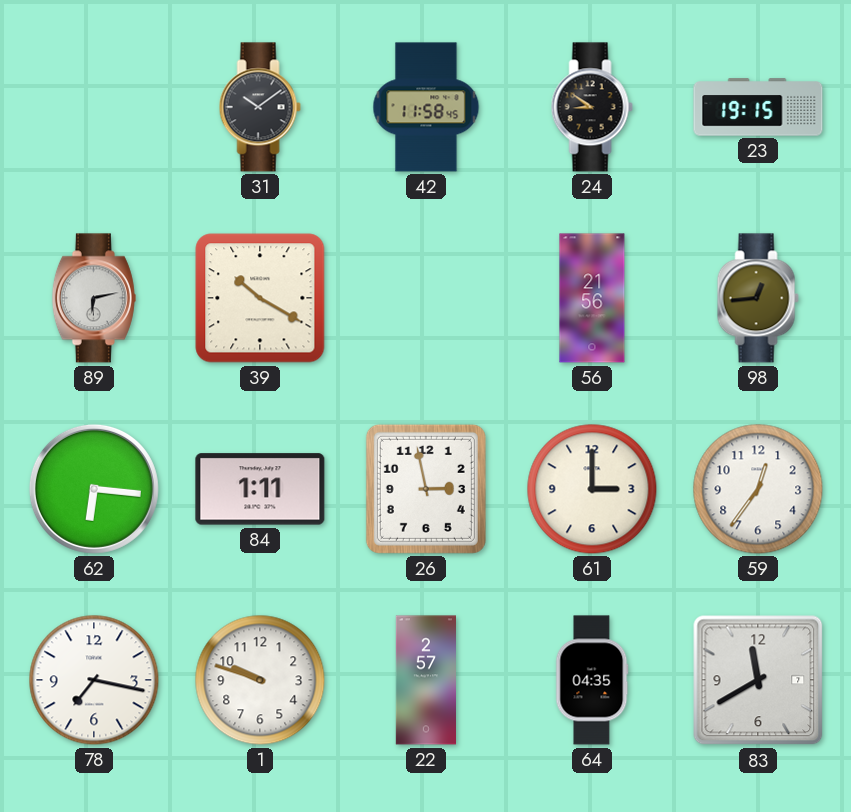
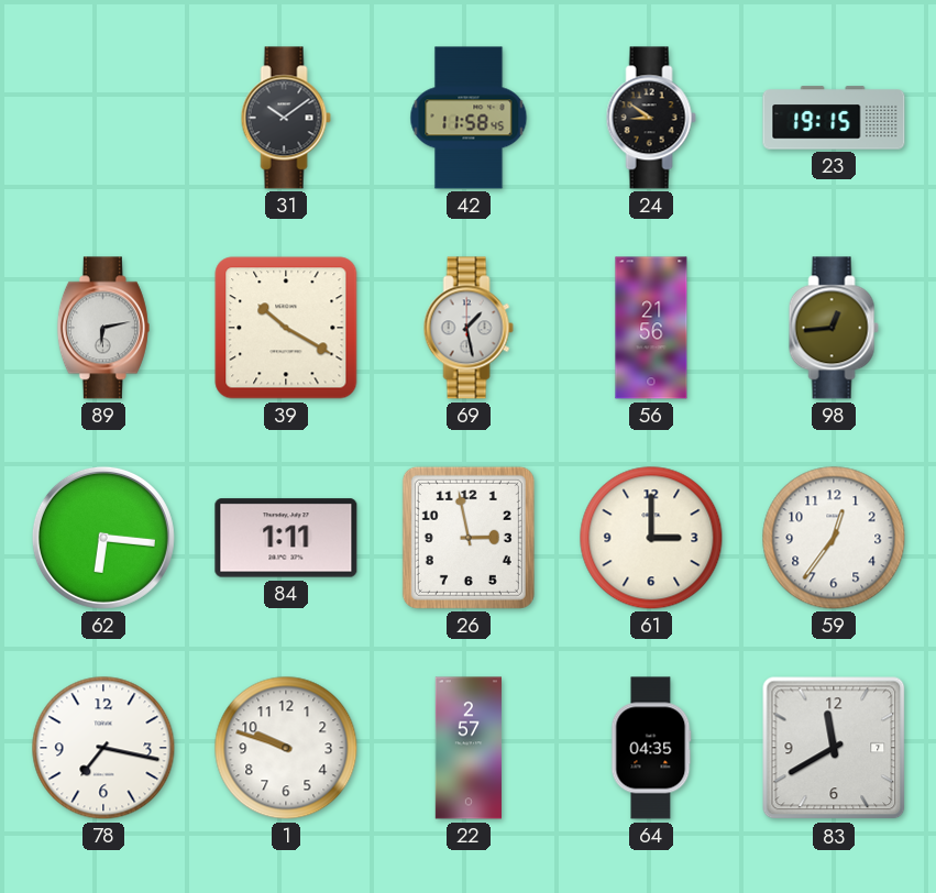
69: none -> 1:28 (469, 328)
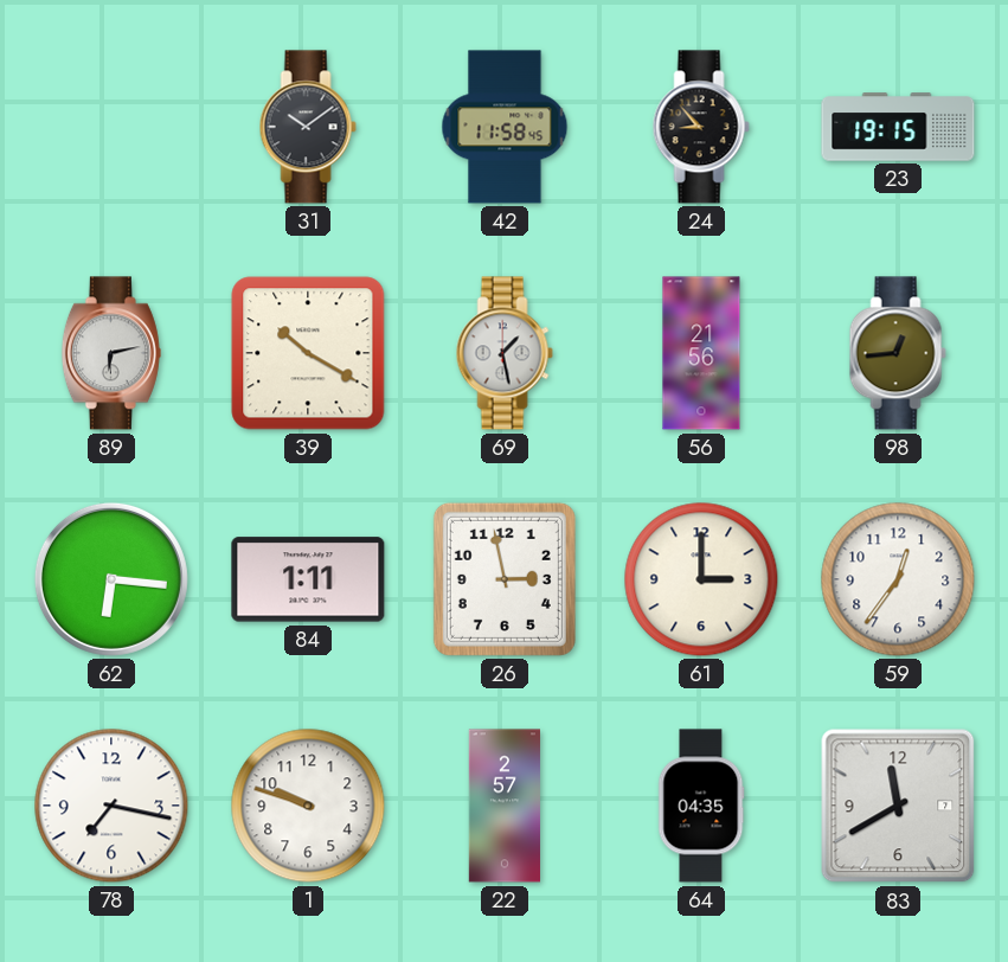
24: 8:51 -> 8:53 (701, 127)
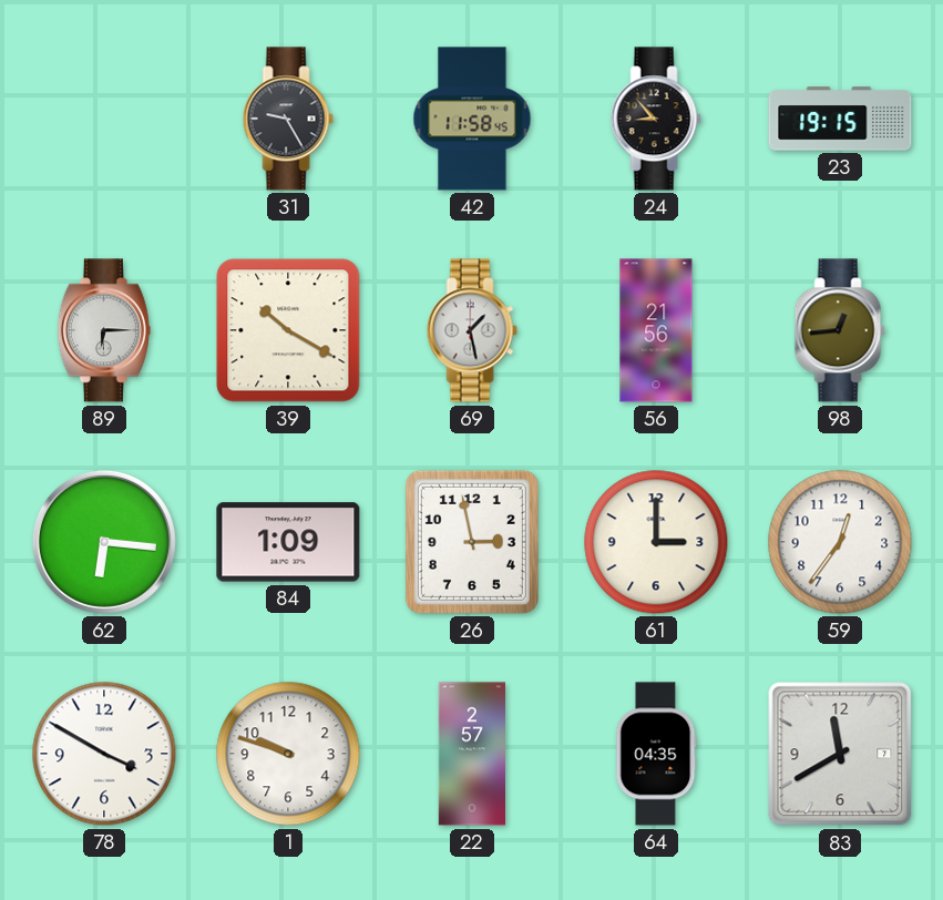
31: 10:09 -> 9:25 (288, 119)
89: 6:13 -> 6:15 (104, 330)
84: 1:11 -> 1:09 (288, 542)
78: 7:17 -> 3:50 (104, 754)
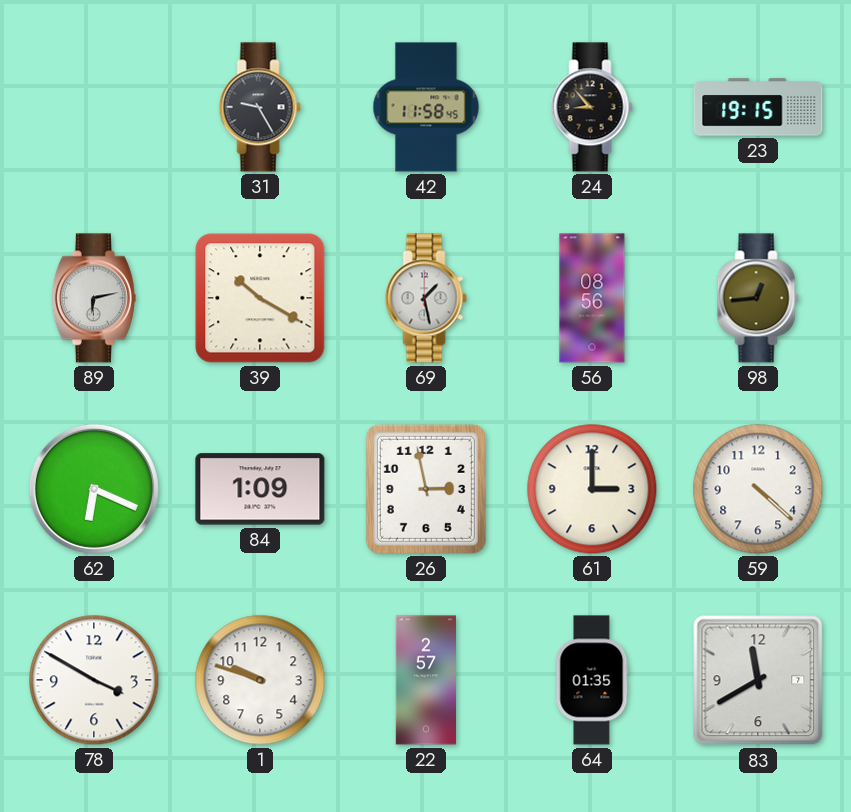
89: 6:15 -> 6:13 (94, 298)
56: 21:56 -> 08:56 (592, 298)
62: 6:16 -> 6:19 (94, 489)
59: 12:36 -> 4:22 (758, 489)
64: 04:35 -> 01:35 (592, 680)
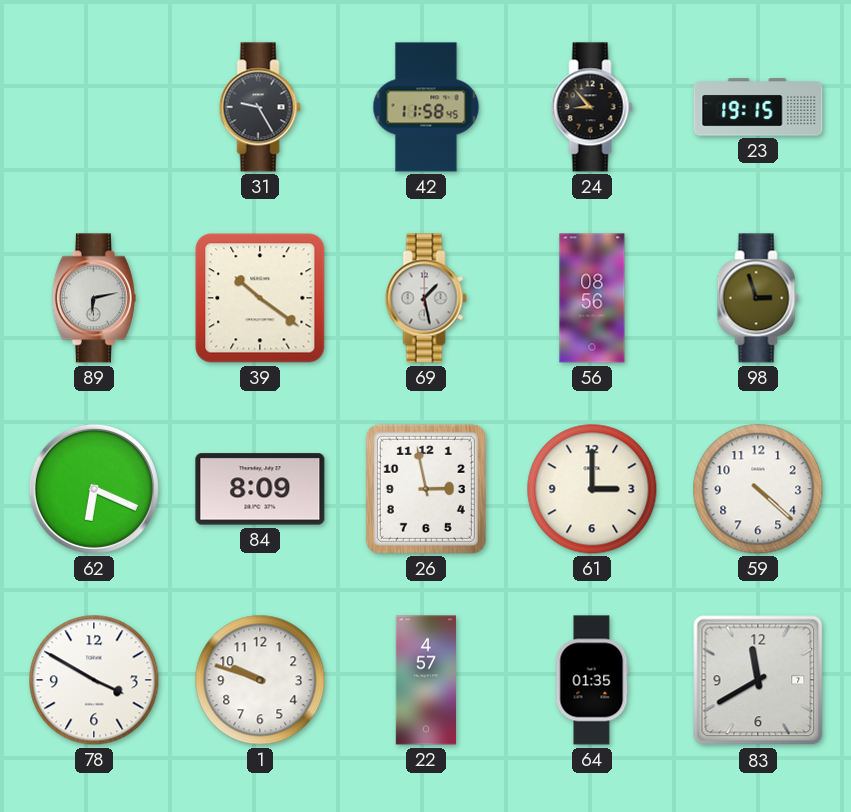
39: 10:20 -> 10:21 (260, 298)
98: 12:44 -> 2:57 (758, 298)
84: 1:09 -> 8:09 (260, 489)
22: 2:57 -> 4:57 (425, 680)
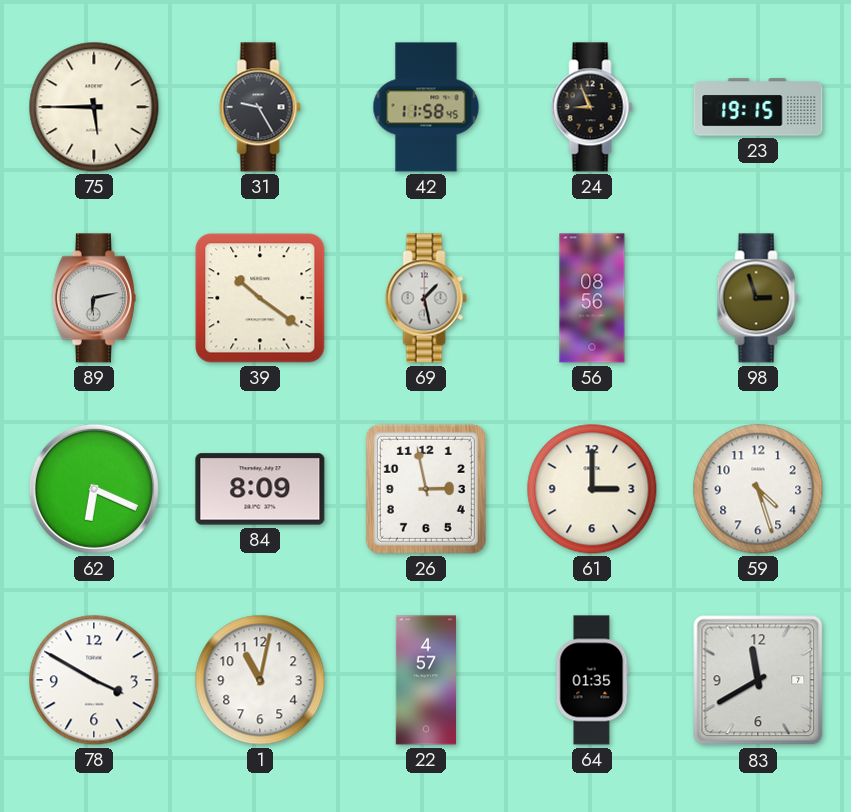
75: none -> 5:45 (94, 107)
24: 8:53 -> 8:56 (592, 107)
59: 4:22 -> 4:27 (758, 489)
1: 9:48 -> 11:02 (260, 680)
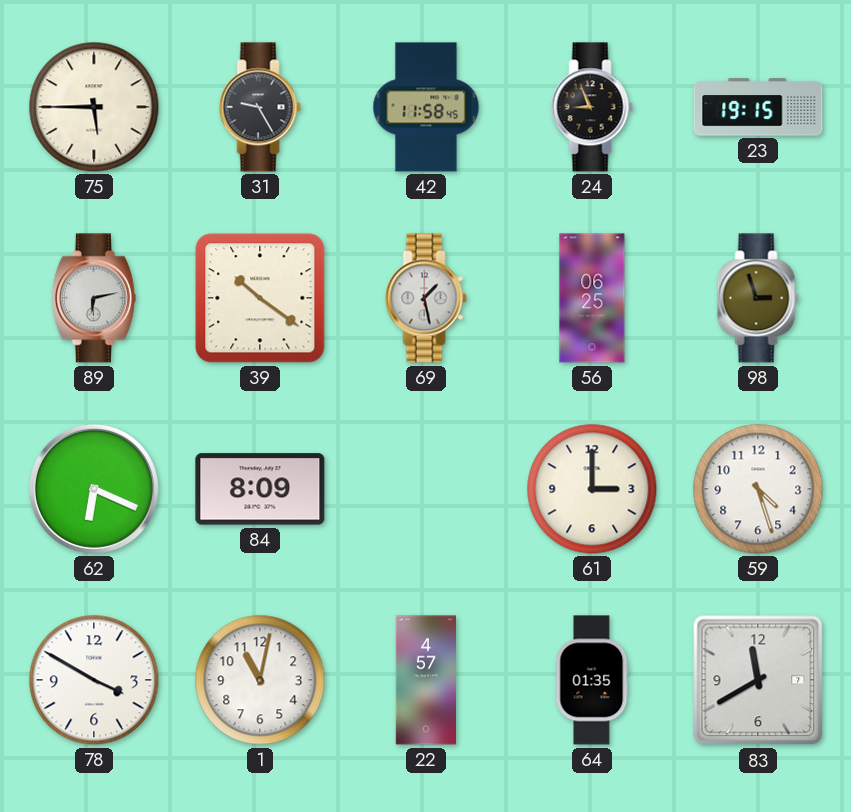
56: 08:56 -> 06:25 (592, 298)
26: 2:58 -> none (426, 489)
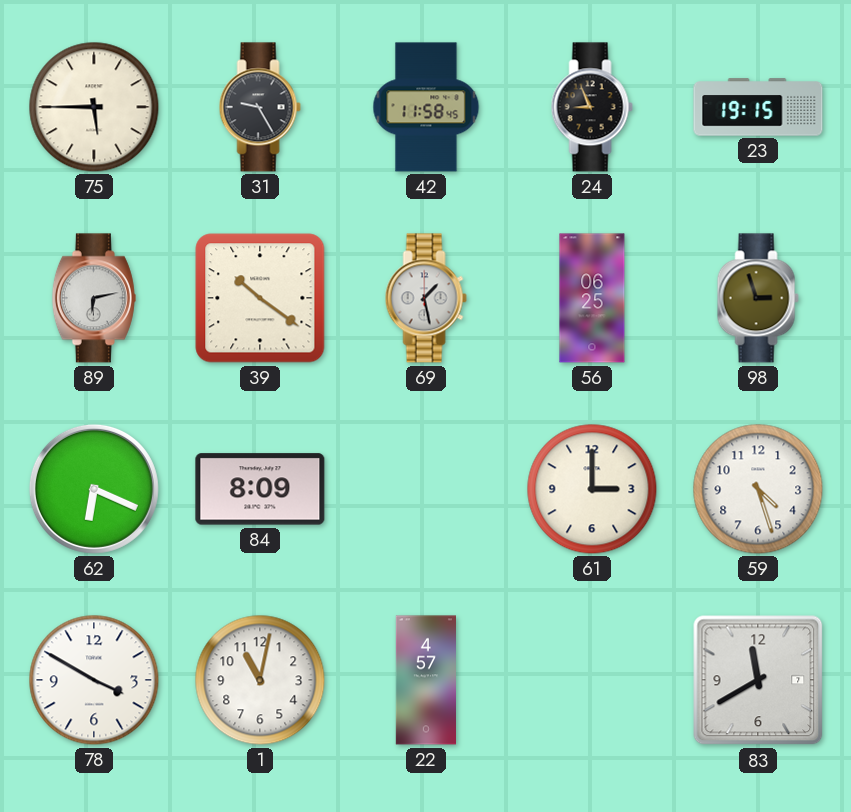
64: 01:35 -> none (592, 680)
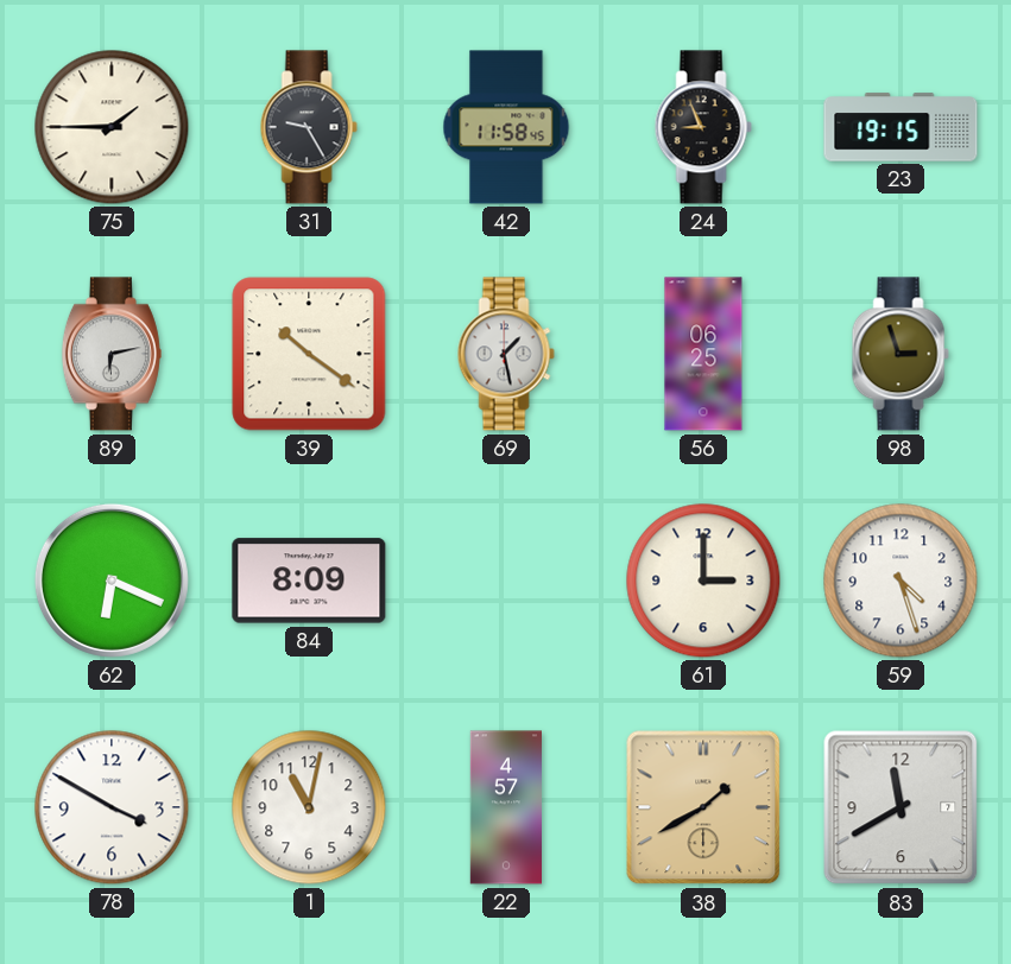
75: 5:45 -> 1:45 (112, 127)
38: none -> 1:40 (703, 807)
